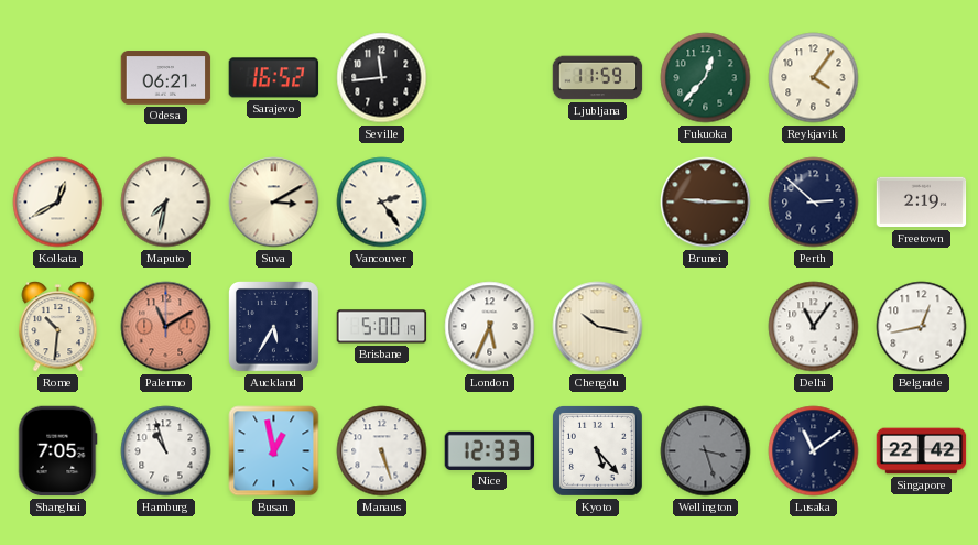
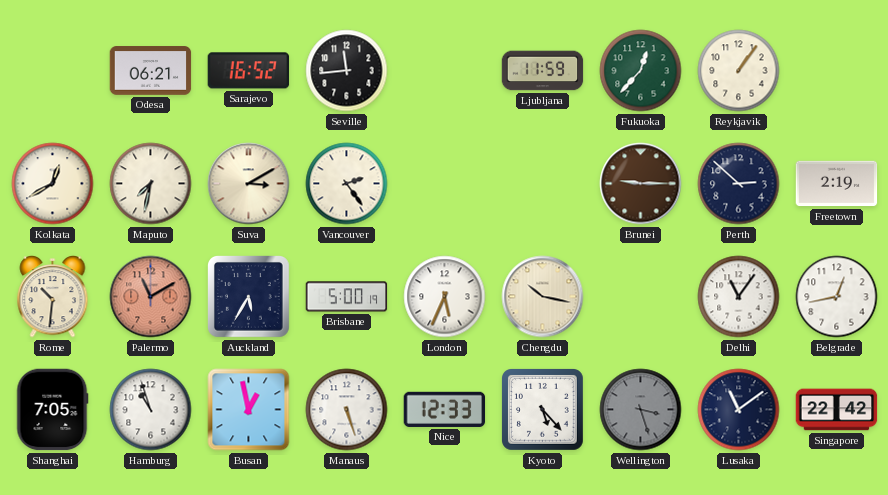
Reykjavik: 4:06 -> 1:06 (739, 71)
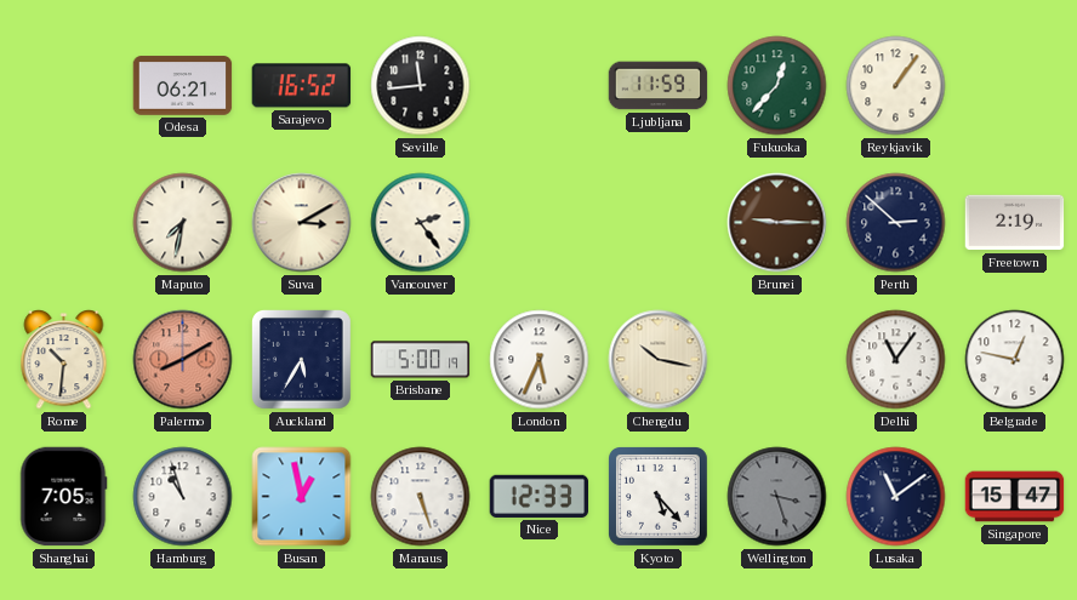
Kolkata: 12:40 -> none (53, 184)
Palermo: 11:10 -> 8:10 (183, 360)
Belgrade: 12:43 -> 12:47 (1015, 360)
Singapore: 22:42 -> 15:47 (1015, 497)
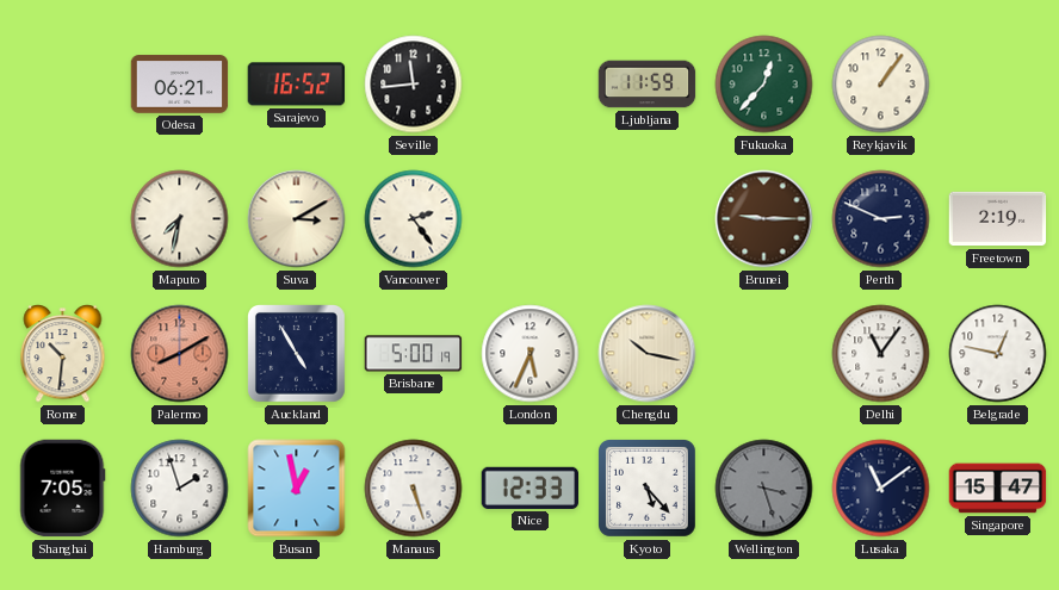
Perth: 2:52 -> 2:49 (881, 219)
Auckland: 5:35 -> 4:55 (297, 354)
Hamburg: 10:57 -> 1:57 (180, 489)
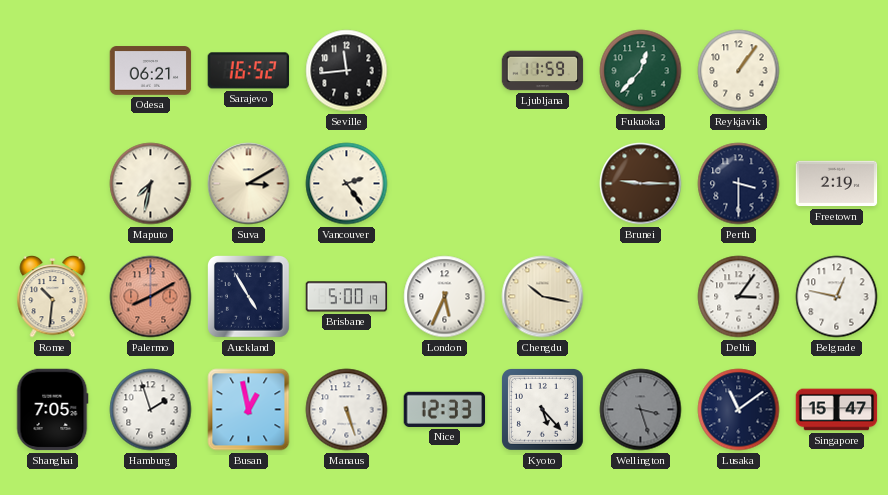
Perth: 2:49 -> 3:30 (739, 184)
Delhi: 11:06 -> 3:06 (739, 297)
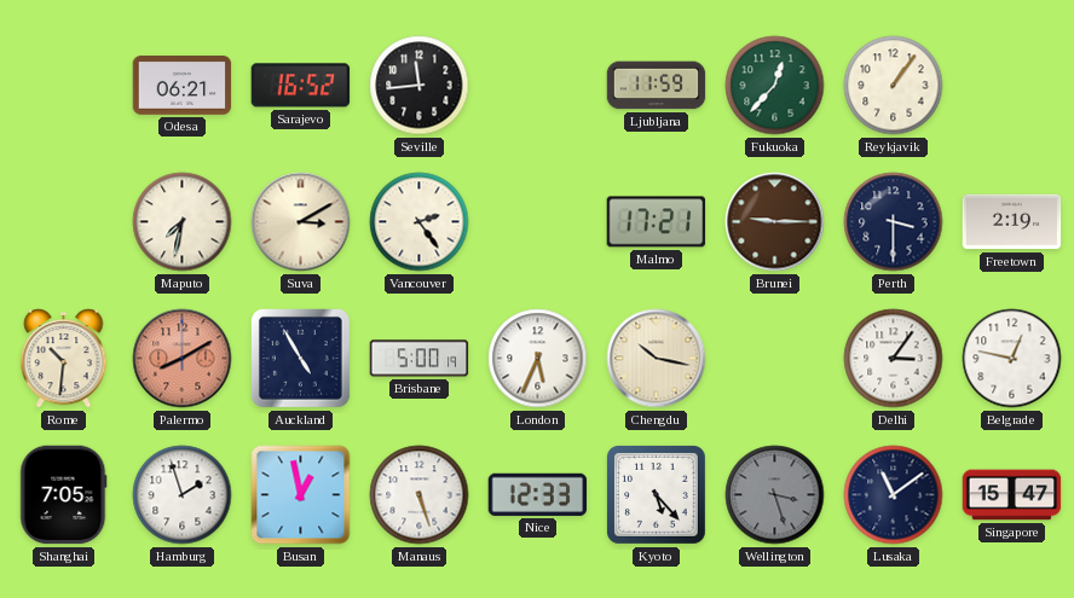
Malmo: none -> 17:21 (657, 222)
